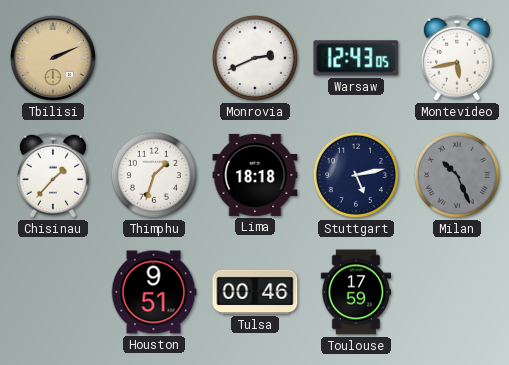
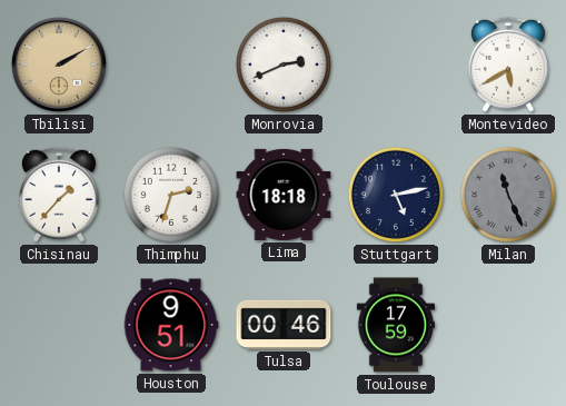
Tbilisi: 2:11 -> 2:10 (59, 65)
Warsaw: 12:43 -> none (356, 58)
Montevideo: 5:43 -> 5:40 (508, 65)
Thimphu: 1:33 -> 2:33 (171, 195)
Milan: 10:26 -> 11:26 (508, 195)
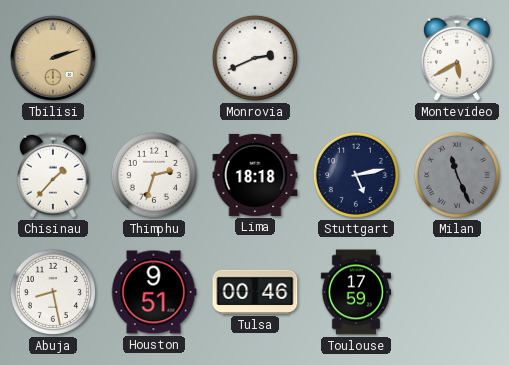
Tbilisi: 2:10 -> 2:12 (53, 58)
Abuja: none -> 8:28 (53, 292)
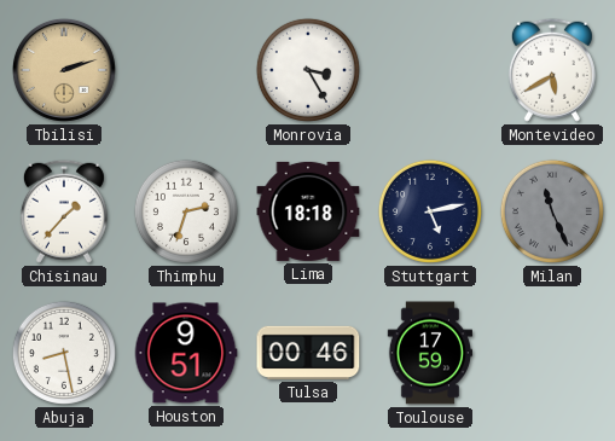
Monrovia: 2:41 -> 3:25 (308, 70)
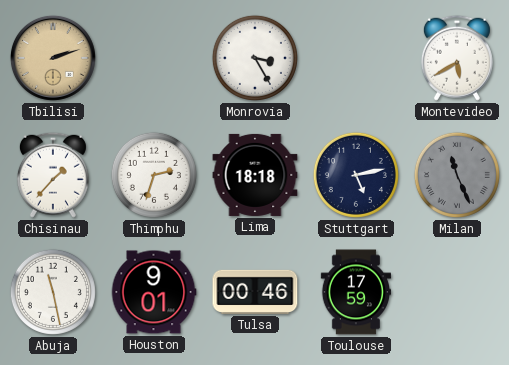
Abuja: 8:28 -> 11:28 (53, 292)
Houston: 9:51 -> 9:01 (154, 292)
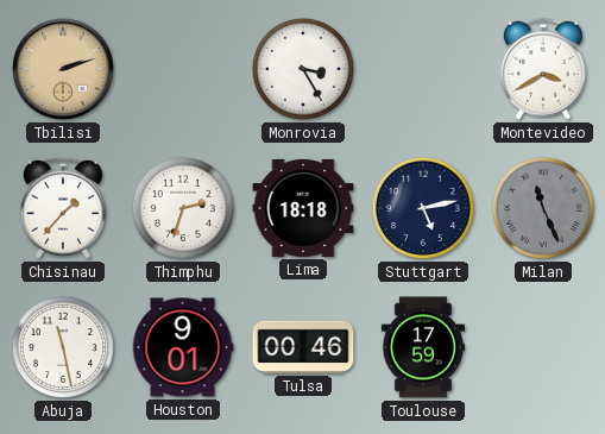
Montevideo: 5:40 -> 3:40 (543, 69)
